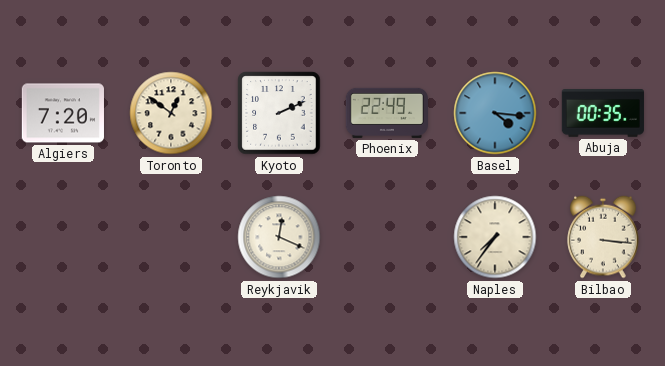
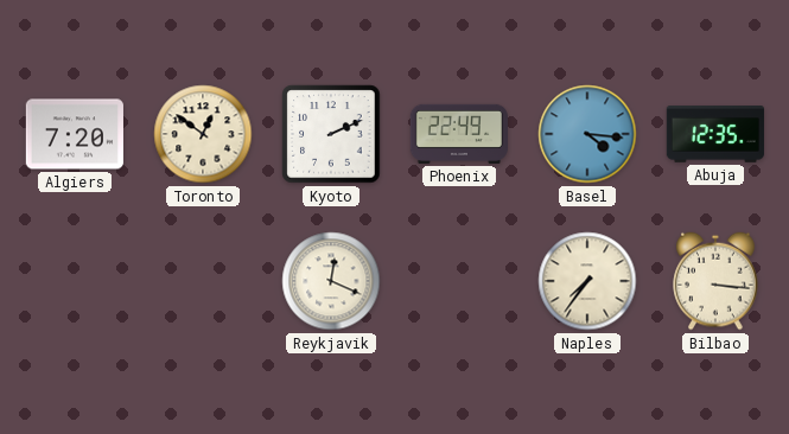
Abuja: 00:35 -> 12:35 (715, 135)
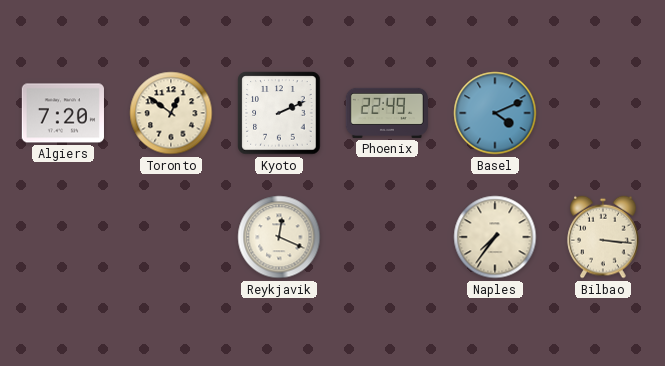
Basel: 4:16 -> 4:11 (495, 113)
Abuja: 12:35 -> none (715, 135)
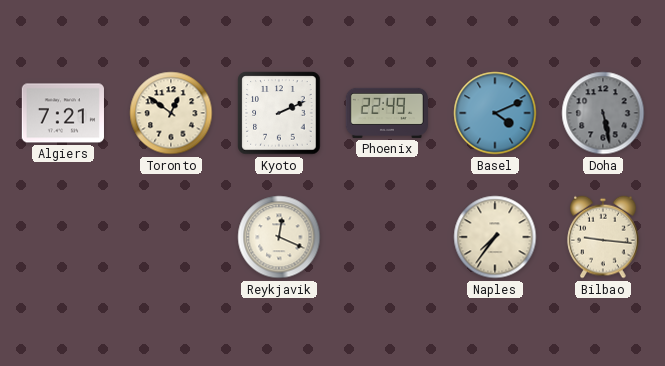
Algiers: 7:20 -> 7:21 (63, 113)
Doha: none -> 5:28 (603, 113)
Bilbao: 3:16 -> 9:16 (603, 237)
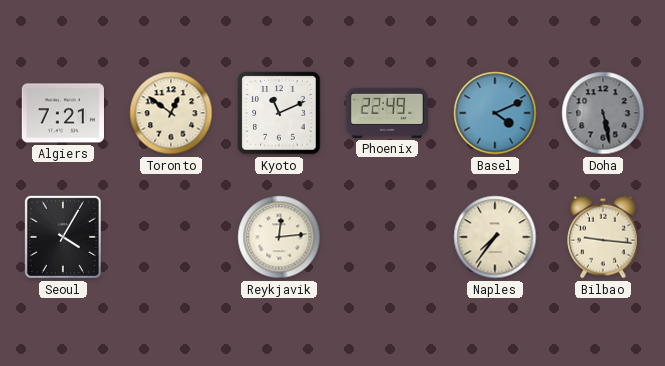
Kyoto: 2:11 -> 11:11 (279, 113)
Seoul: none -> 4:05 (63, 237)
Reykjavik: 12:19 -> 12:14 (279, 237)
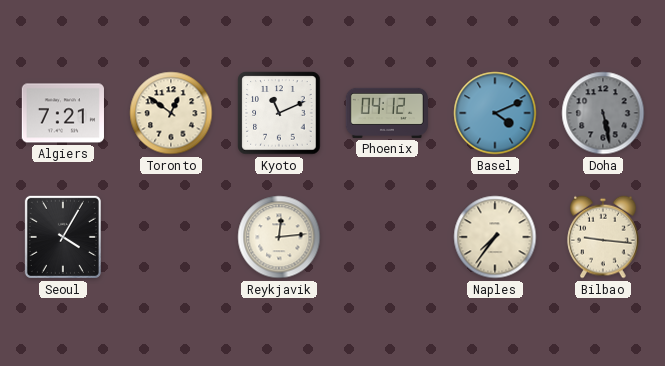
Phoenix: 22:49 -> 04:12 (386, 113)
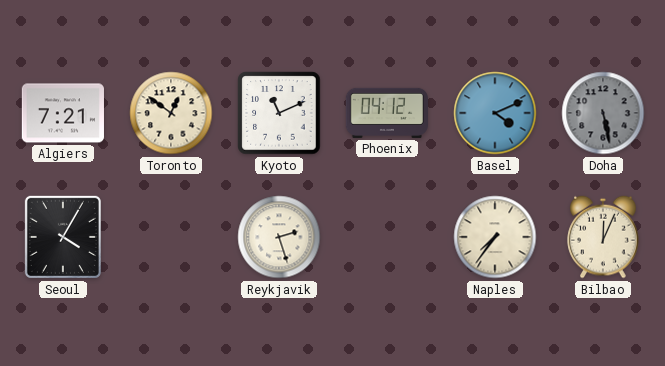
Reykjavik: 12:14 -> 2:27 (279, 237)
Bilbao: 9:16 -> 12:04 (603, 237)
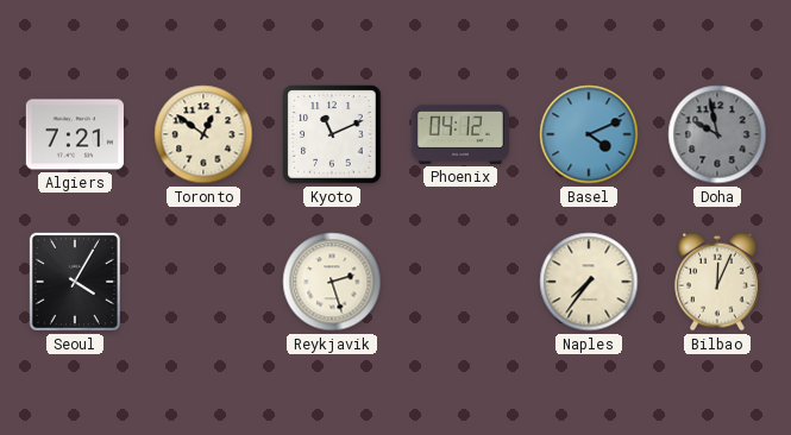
Doha: 5:28 -> 9:58 (717, 134)
